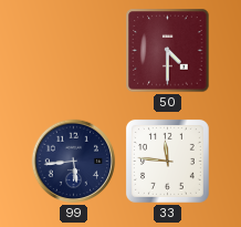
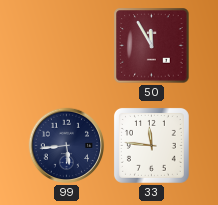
50: 4:30 -> 11:55 (152, 46)
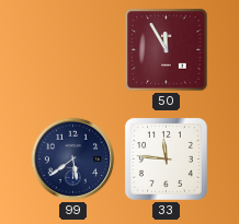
99: 5:44 -> 5:39 (73, 160)
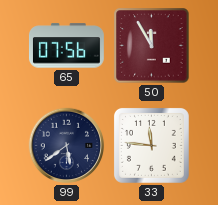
65: none -> 07:56 (66, 46)
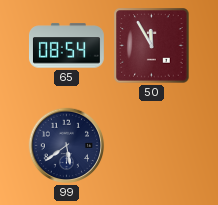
65: 07:56 -> 08:54 (66, 46)
33: 11:46 -> none (151, 145)
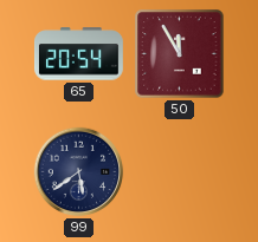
65: 08:54 -> 20:54 (78, 54)
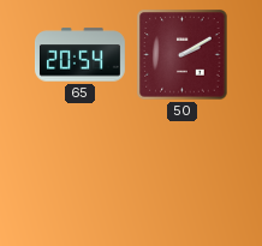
50: 11:55 -> 2:10 (183, 55)
99: 5:39 -> none (79, 172)
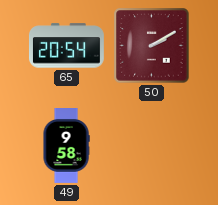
49: none -> 9:58 (66, 146)
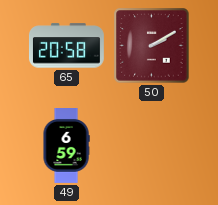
65: 20:54 -> 20:58 (66, 46)
49: 9:58 -> 6:59 (66, 146)
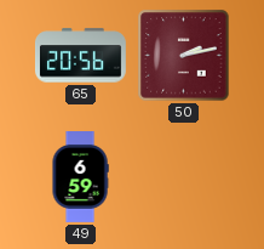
65: 20:58 -> 20:56 (80, 56)
50: 2:10 -> 2:13 (184, 56)
